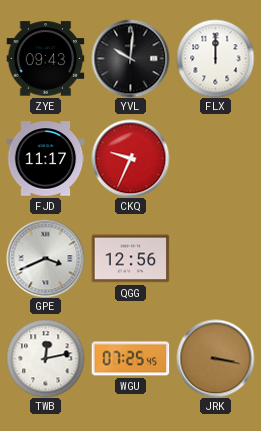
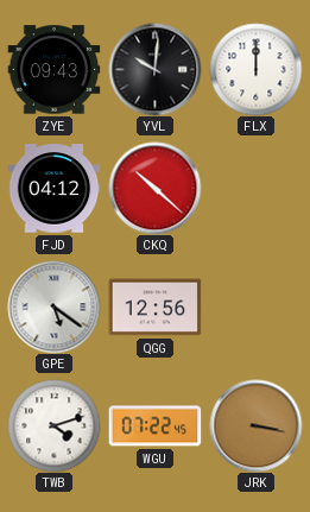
FJD: 11:17 -> 04:12 (53, 189)
CKQ: 9:34 -> 10:22 (154, 188)
GPE: 3:41 -> 5:21 (53, 306)
TWB: 12:13 -> 4:12 (53, 425)
WGU: 07:25 -> 07:22 (154, 426)
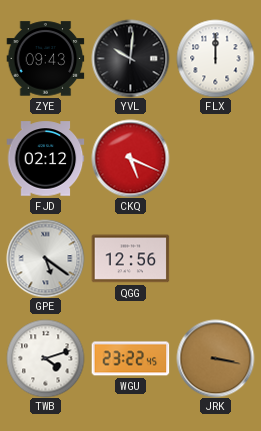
FJD: 04:12 -> 02:12 (45, 159)
CKQ: 10:22 -> 5:19 (130, 158)
WGU: 07:22 -> 23:22 (130, 359)
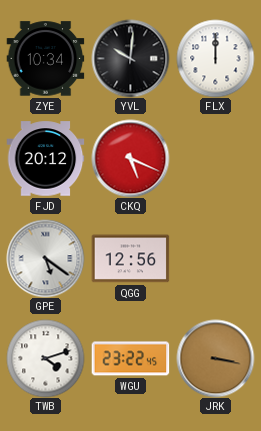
ZYE: 09:43 -> 10:34 (45, 59)
FJD: 02:12 -> 20:12 (45, 159)
